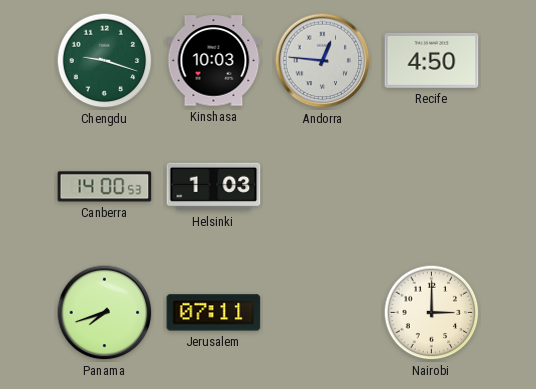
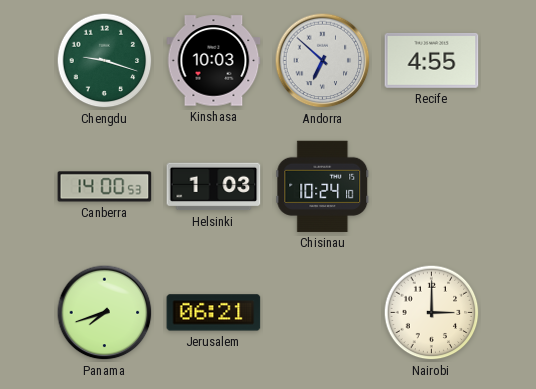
Andorra: 12:46 -> 6:52 (323, 61)
Recife: 4:50 -> 4:55 (432, 60)
Chisinau: none -> 10:24 (323, 186)
Jerusalem: 07:11 -> 06:21 (214, 313)
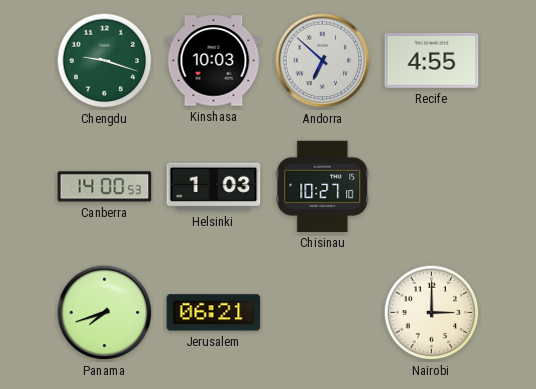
Chisinau: 10:24 -> 10:27 (323, 186)
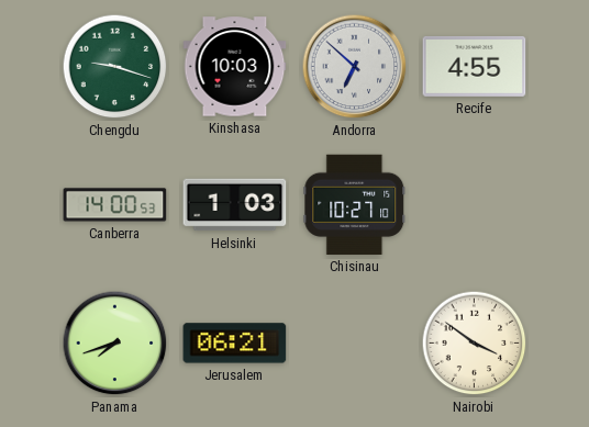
Nairobi: 3:00 -> 3:51 (475, 344)
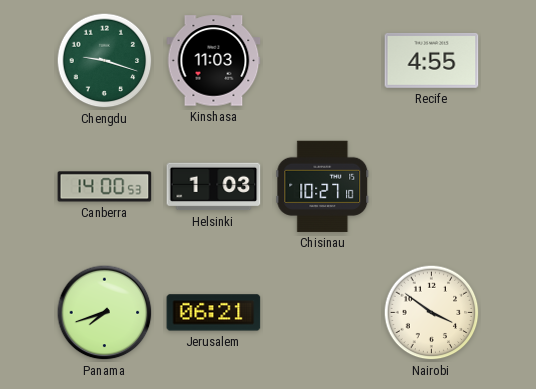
Kinshasa: 10:03 -> 11:03 (214, 61)
Andorra: 6:52 -> none (355, 67)
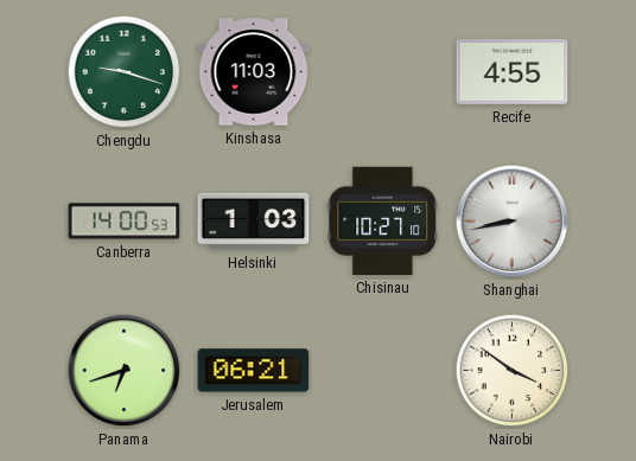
Shanghai: none -> 8:43 (513, 222)
Panama: 7:42 -> 6:42 (125, 371)
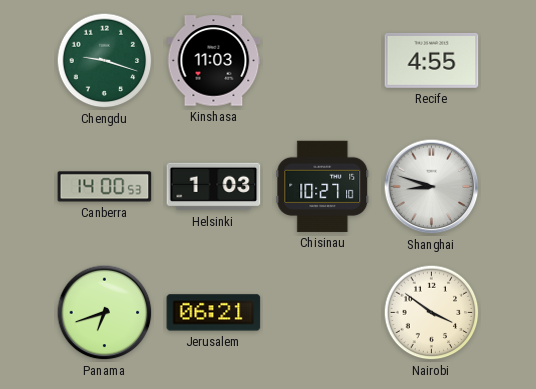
Shanghai: 8:43 -> 8:48 (432, 187)
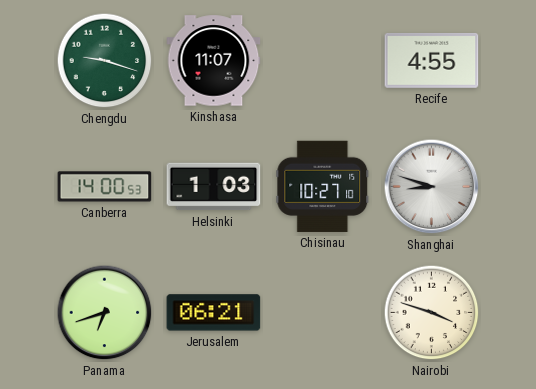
Kinshasa: 11:03 -> 11:07 (214, 61)
Nairobi: 3:51 -> 3:48 (432, 313)
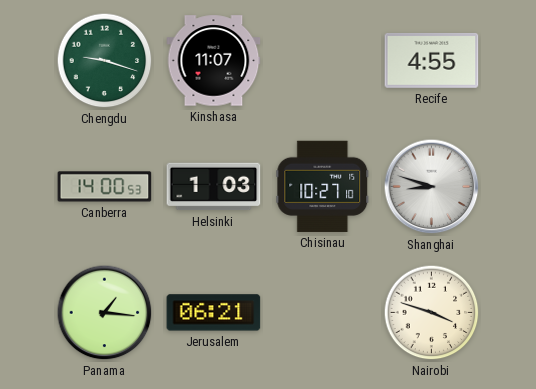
Panama: 6:42 -> 1:16 (105, 313)
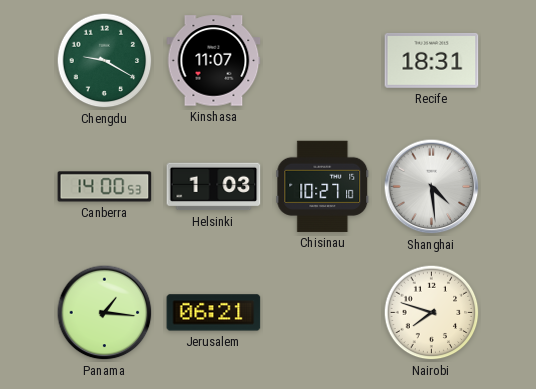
Chengdu: 9:18 -> 9:20 (105, 61)
Recife: 4:55 -> 18:31 (432, 60)
Shanghai: 8:48 -> 4:29 (432, 187)
Nairobi: 3:48 -> 7:48 (432, 313)
